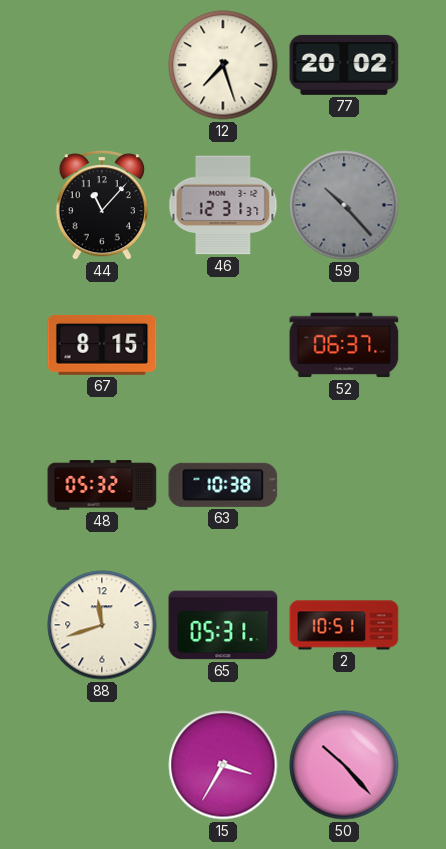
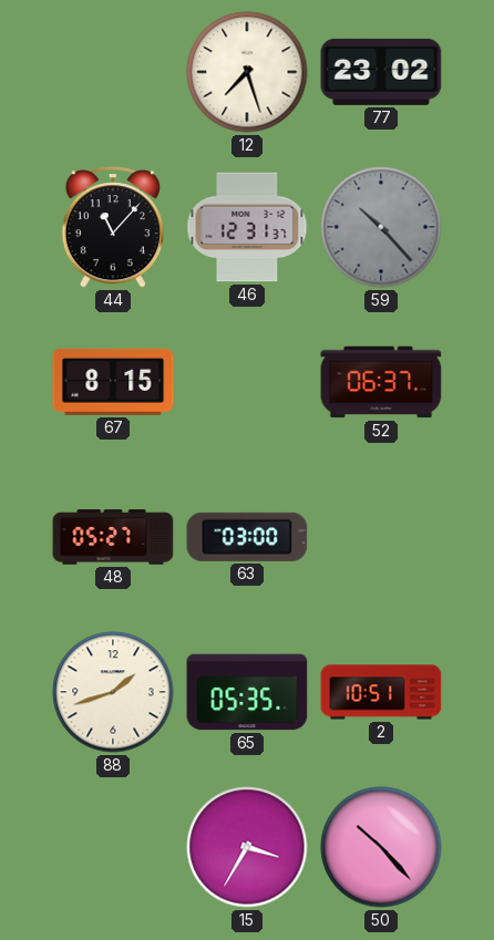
77: 20:02 -> 23:02 (381, 72)
48: 05:32 -> 05:27 (113, 537)
63: 10:38 -> 03:00 (247, 537)
88: 11:42 -> 1:42 (113, 692)
65: 05:31 -> 05:35 (247, 692)
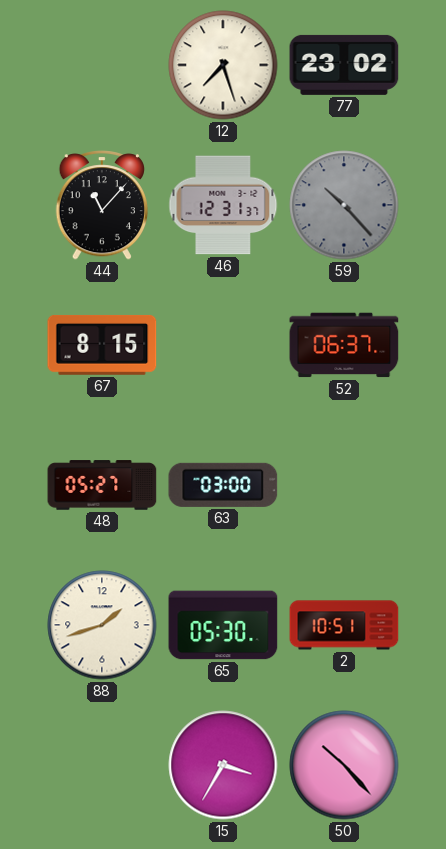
65: 05:35 -> 05:30 (223, 625)
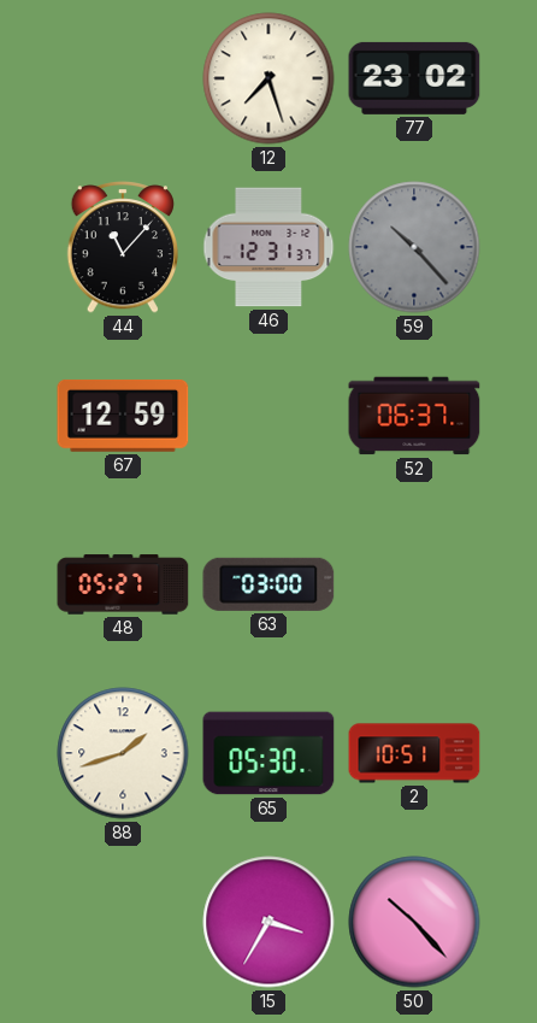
67: 8:15 -> 12:59 (123, 416)
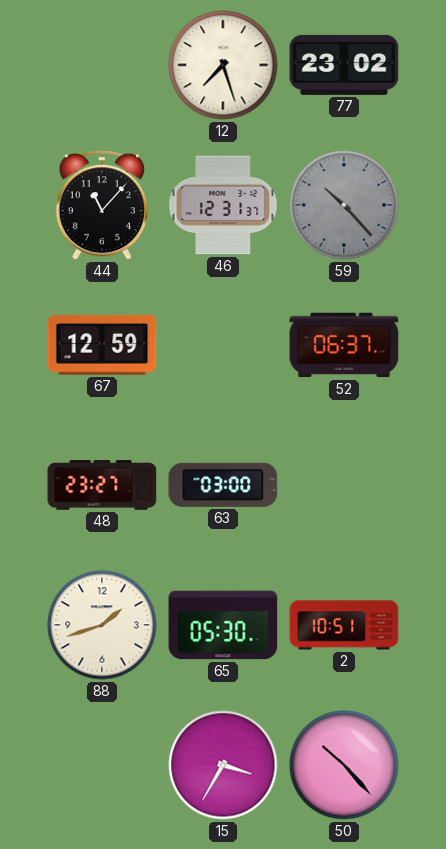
48: 05:27 -> 23:27 (102, 485)
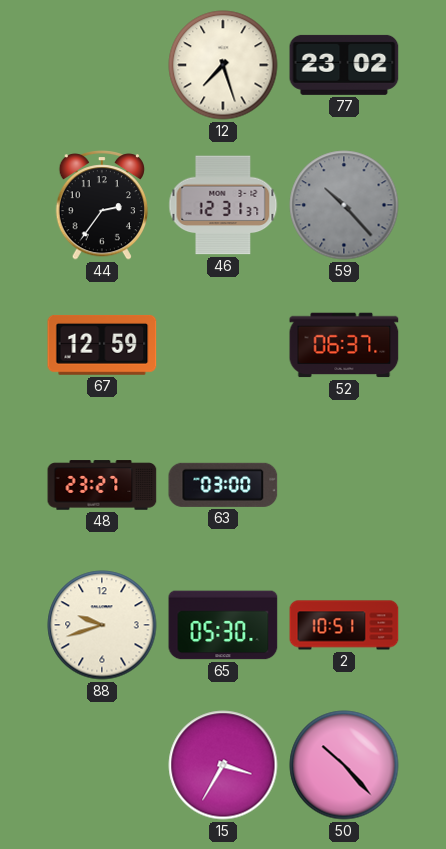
44: 11:07 -> 2:36 (101, 205)
88: 1:42 -> 9:42 (102, 625)
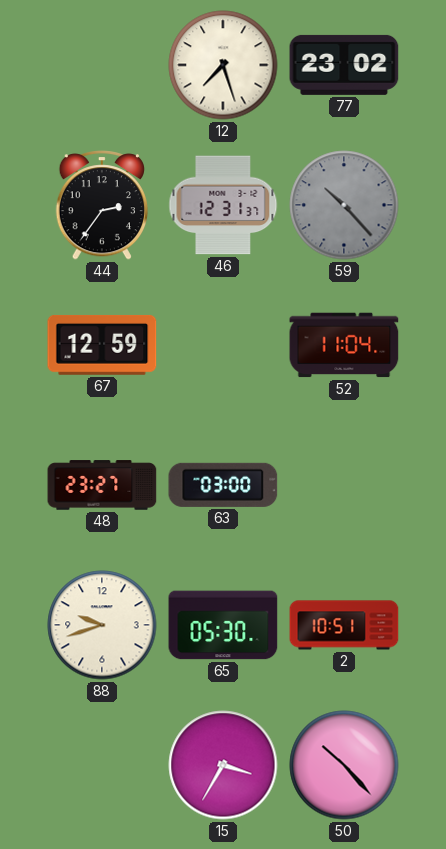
52: 06:37 -> 11:04 (344, 345)
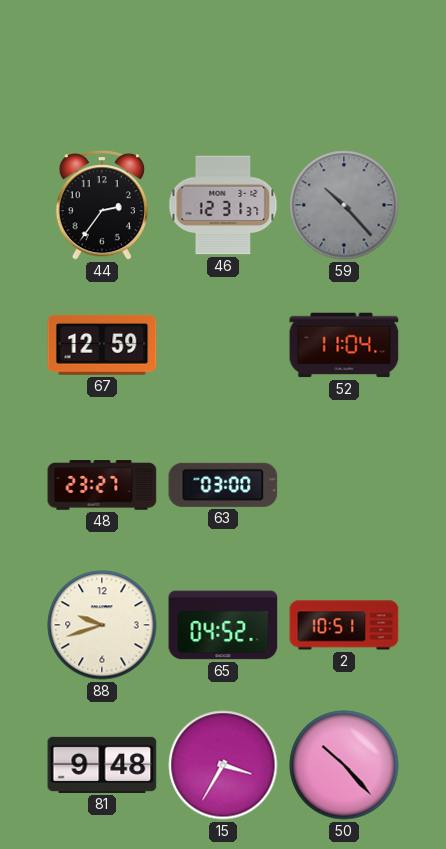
12: 7:27 -> none (223, 65)
77: 23:02 -> none (344, 65)
65: 05:30 -> 04:52 (223, 625)
81: none -> 9:48 (102, 765)
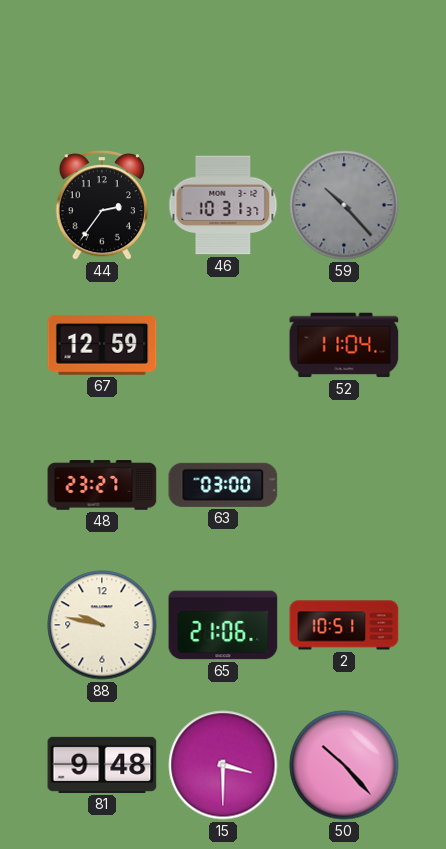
46: 12:31 -> 10:31 (223, 205)
88: 9:42 -> 9:47 (102, 625)
65: 04:52 -> 21:06 (223, 625)
15: 3:35 -> 3:30 (223, 765)
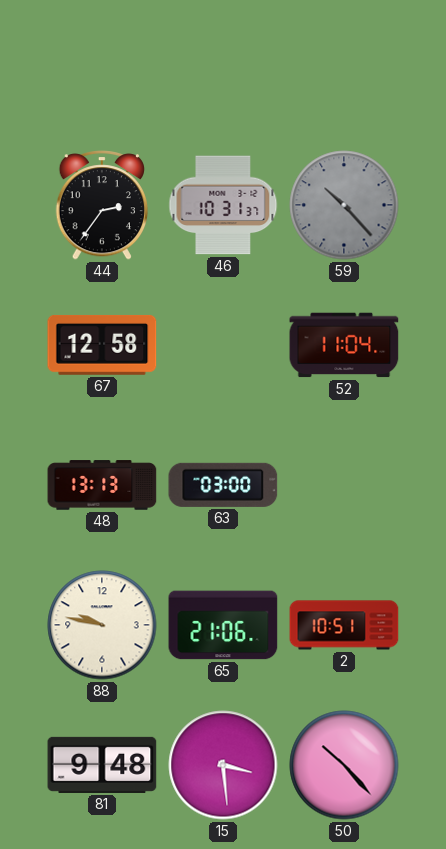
67: 12:59 -> 12:58 (102, 345)
48: 23:27 -> 13:13 (102, 485)
15: 3:30 -> 3:29 (223, 765)
